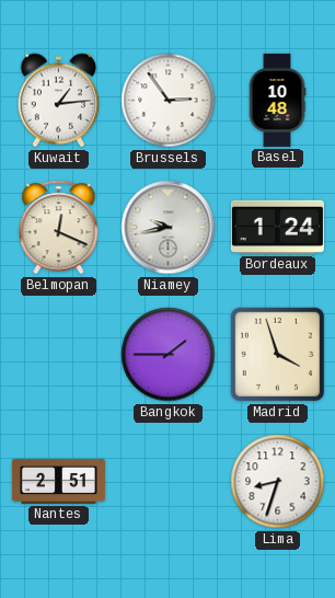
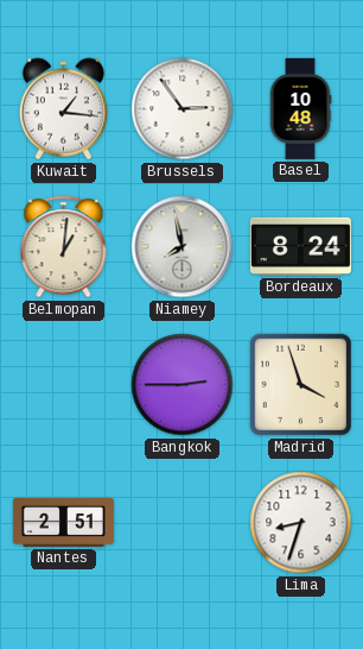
Kuwait: 1:14 -> 1:16 (63, 109)
Belmopan: 12:19 -> 1:01 (64, 247)
Niamey: 9:43 -> 7:58 (183, 247)
Bordeaux: 1:24 -> 8:24 (300, 246)
Bangkok: 1:45 -> 2:45 (183, 385)
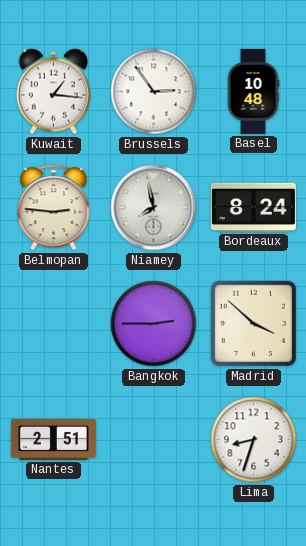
Belmopan: 1:01 -> 2:46 (54, 208)
Madrid: 3:57 -> 3:52 (254, 324)
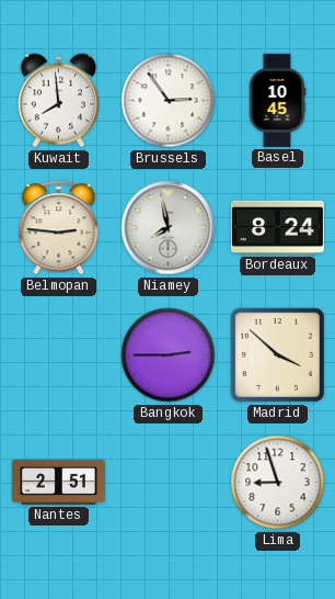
Kuwait: 1:16 -> 7:59 (58, 101)
Basel: 10:48 -> 10:45 (277, 100)
Lima: 8:33 -> 8:57 (278, 483)
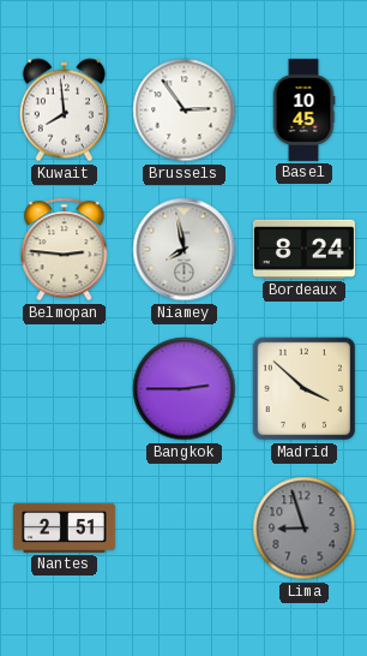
Lima dial: white -> grey (305, 529)
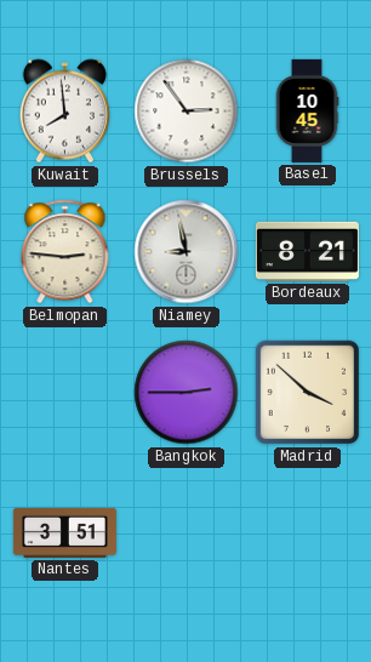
Niamey: 7:58 -> 8:58 (187, 252)
Bordeaux: 8:24 -> 8:21 (307, 251)
Nantes: 2:51 -> 3:51 (64, 532)
Lima: 8:57 -> none (305, 529)
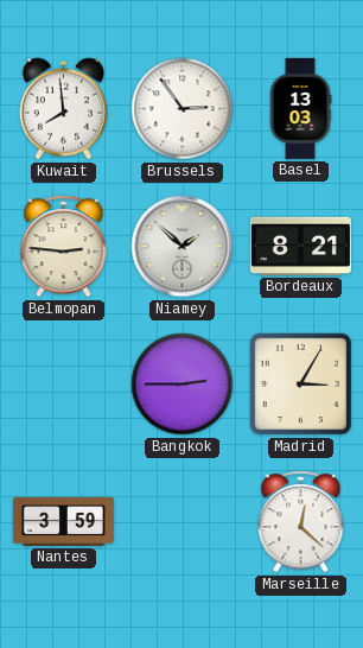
Basel: 10:45 -> 13:03 (300, 108)
Niamey: 8:58 -> 1:52 (183, 247)
Madrid: 3:52 -> 3:05 (301, 385)
Nantes: 3:51 -> 3:59 (63, 521)
Marseille: none -> 12:22 (301, 522)
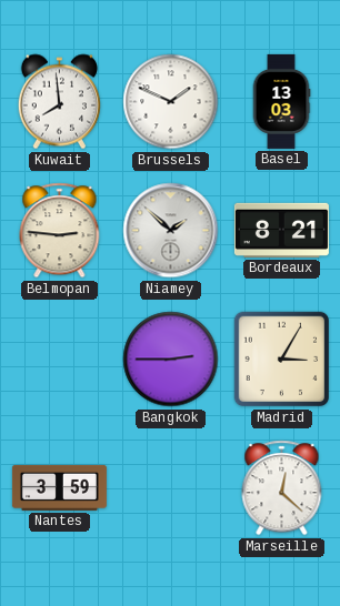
Brussels: 2:54 -> 1:49 (171, 102)
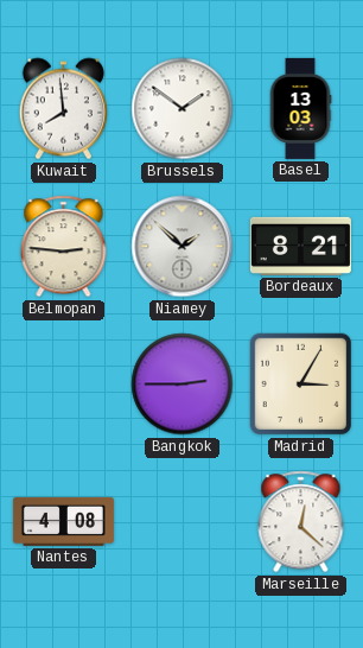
Brussels: 1:49 -> 1:51 (183, 109)
Nantes: 3:59 -> 4:08 (63, 521)
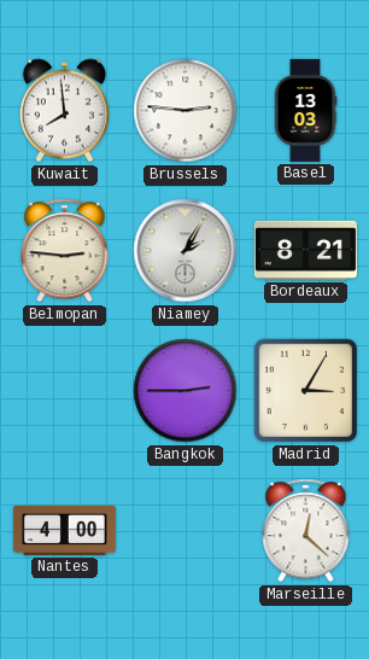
Brussels: 1:51 -> 2:46 (186, 111)
Niamey: 1:52 -> 2:05 (186, 251)
Nantes: 4:08 -> 4:00 (64, 530)
